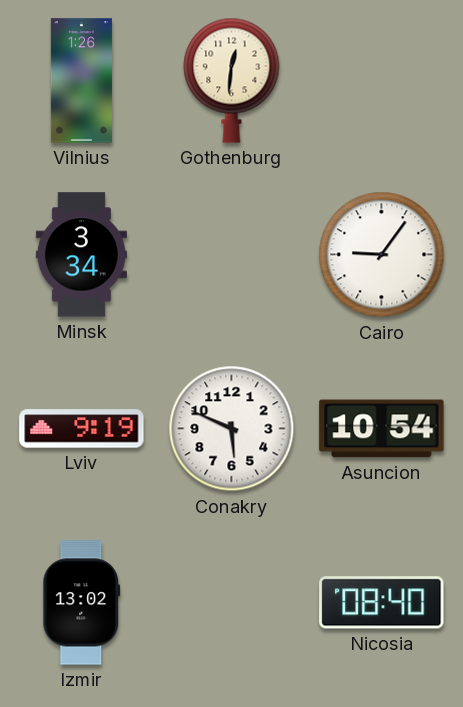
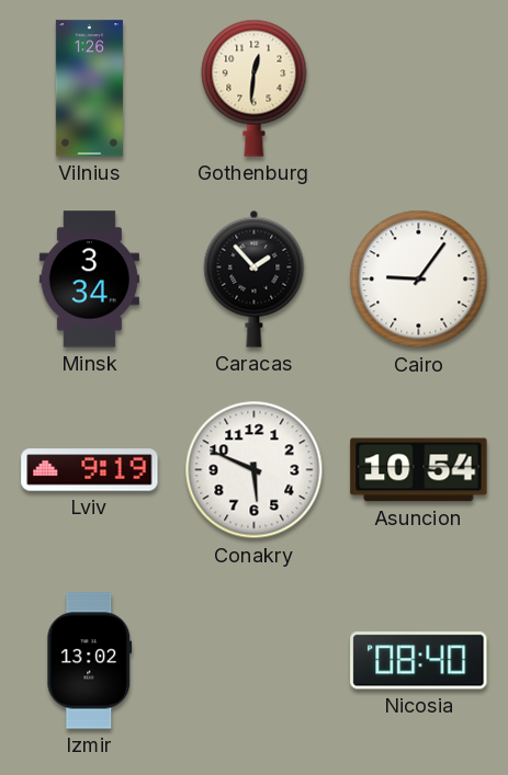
Caracas: none -> 1:53 (255, 278)
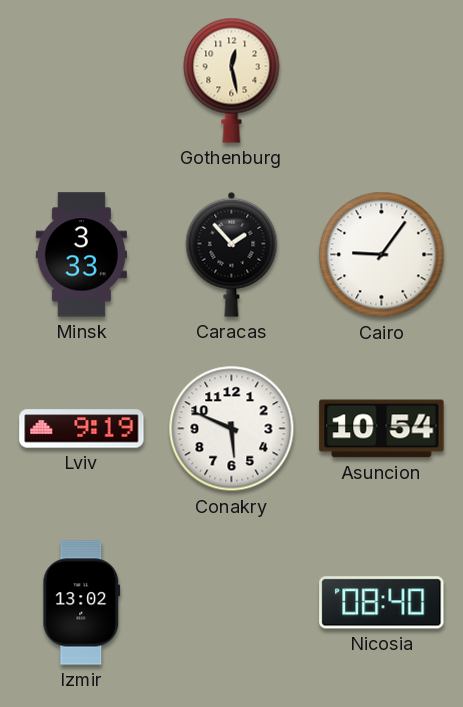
Vilnius: 1:26 -> none (89, 89)
Gothenburg: 12:31 -> 12:28 (232, 80)
Minsk: 3:34 -> 3:33 (81, 255)
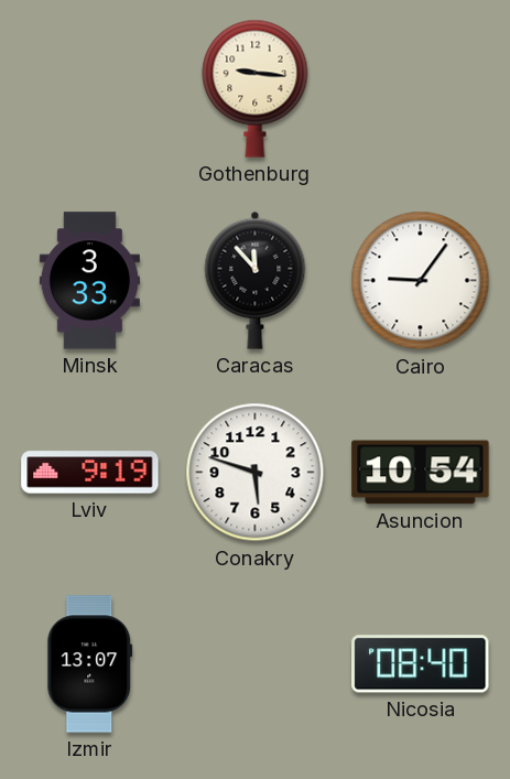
Gothenburg: 12:28 -> 9:16 (256, 88)
Caracas: 1:53 -> 11:53 (256, 280)
Conakry: 5:49 -> 5:48 (256, 473)
Izmir: 13:02 -> 13:07 (90, 664)
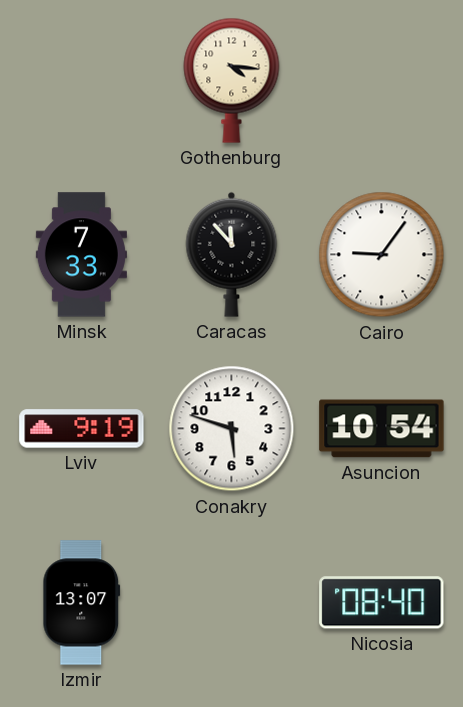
Gothenburg: 9:16 -> 4:16 (232, 80)
Minsk: 3:33 -> 7:33 (81, 255)
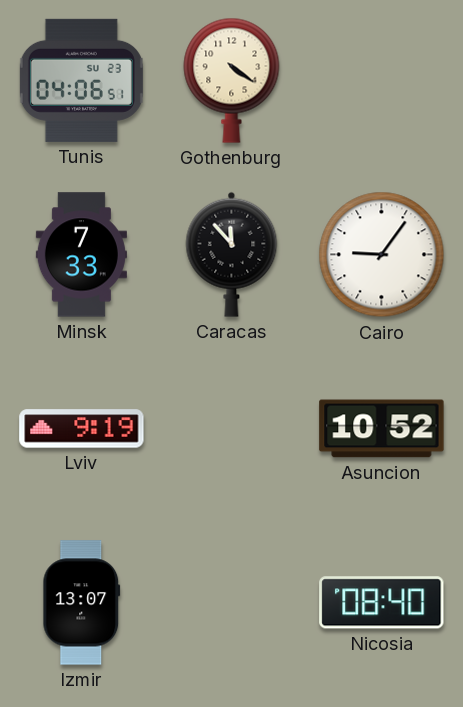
Tunis: none -> 04:06 (81, 80)
Gothenburg: 4:16 -> 4:21 (232, 80)
Conakry: 5:48 -> none (232, 429)
Asuncion: 10:54 -> 10:52 (382, 429)
